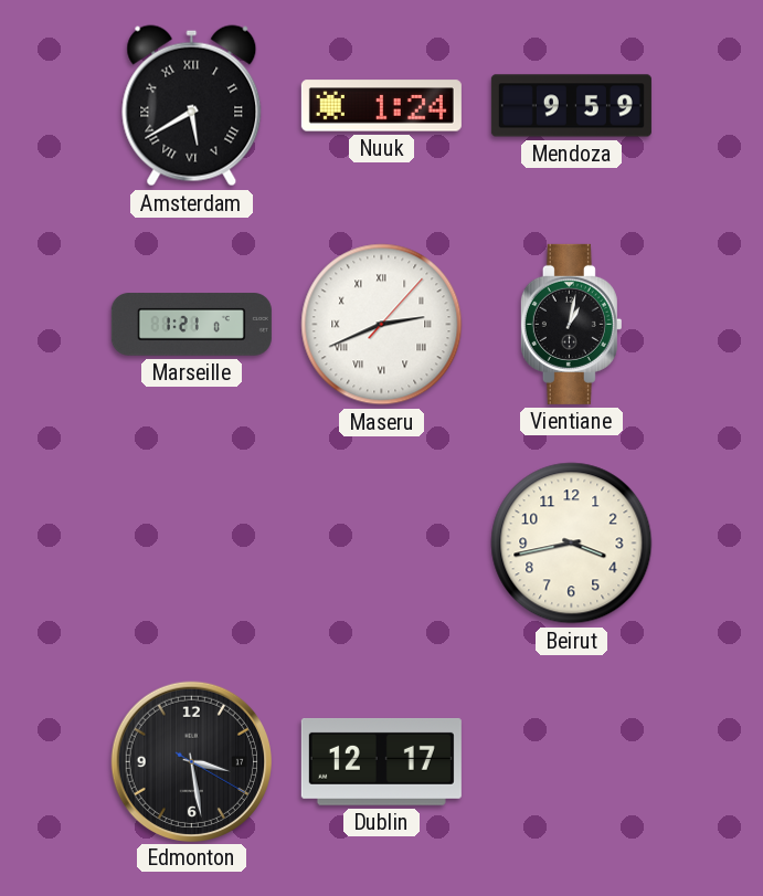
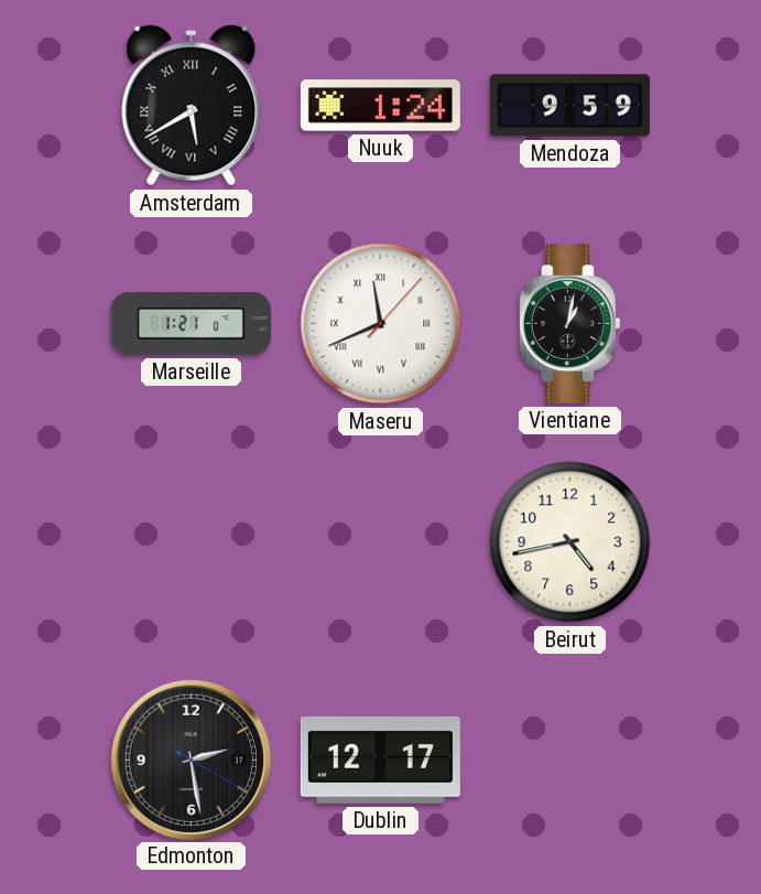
Maseru: 2:41 -> 11:41 (381, 324)
Beirut: 3:43 -> 4:43 (570, 542)
Edmonton: 3:28 -> 2:28 (191, 760)
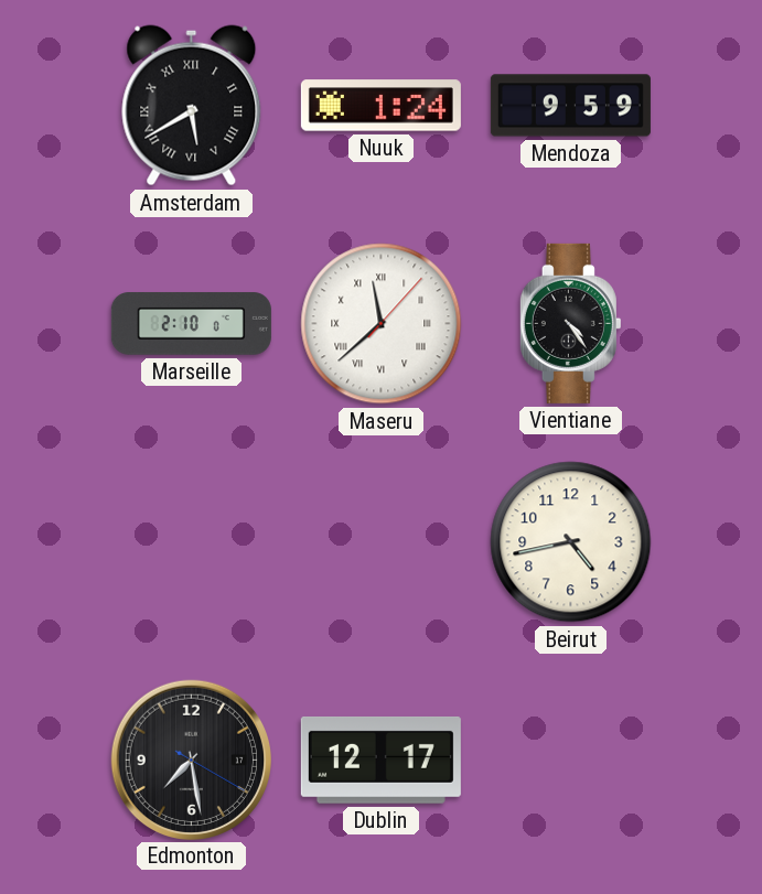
Marseille: 1:21 -> 2:10 (191, 324)
Maseru: 11:41 -> 11:38 (382, 324)
Vientiane: 1:02 -> 4:24 (570, 323)
Edmonton: 2:28 -> 7:28 (191, 760)
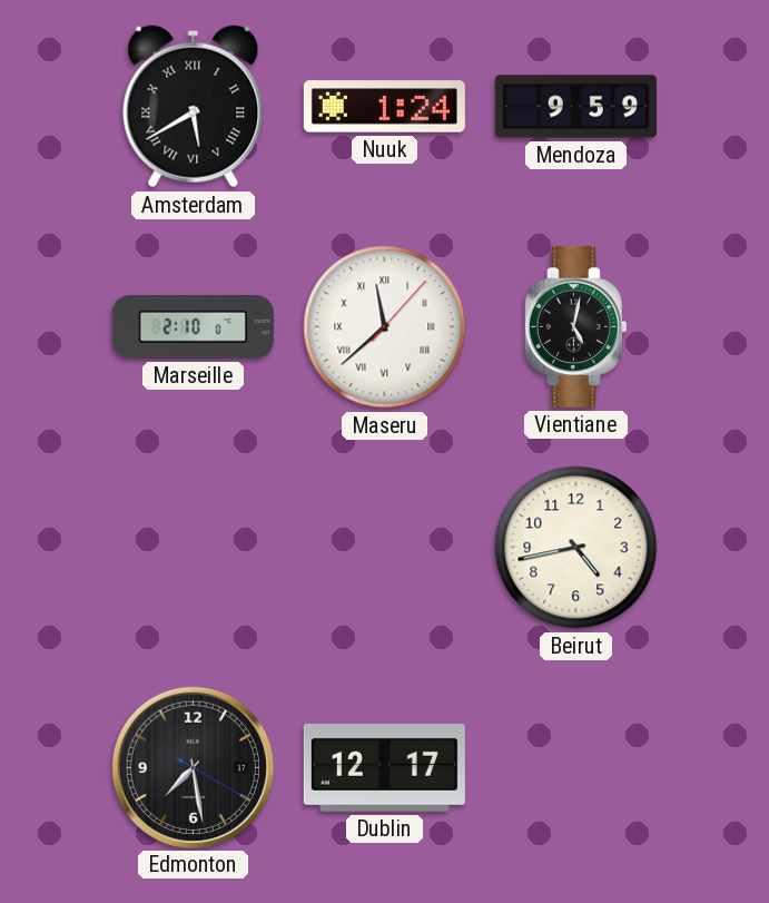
Vientiane: 4:24 -> 5:02 (575, 326)
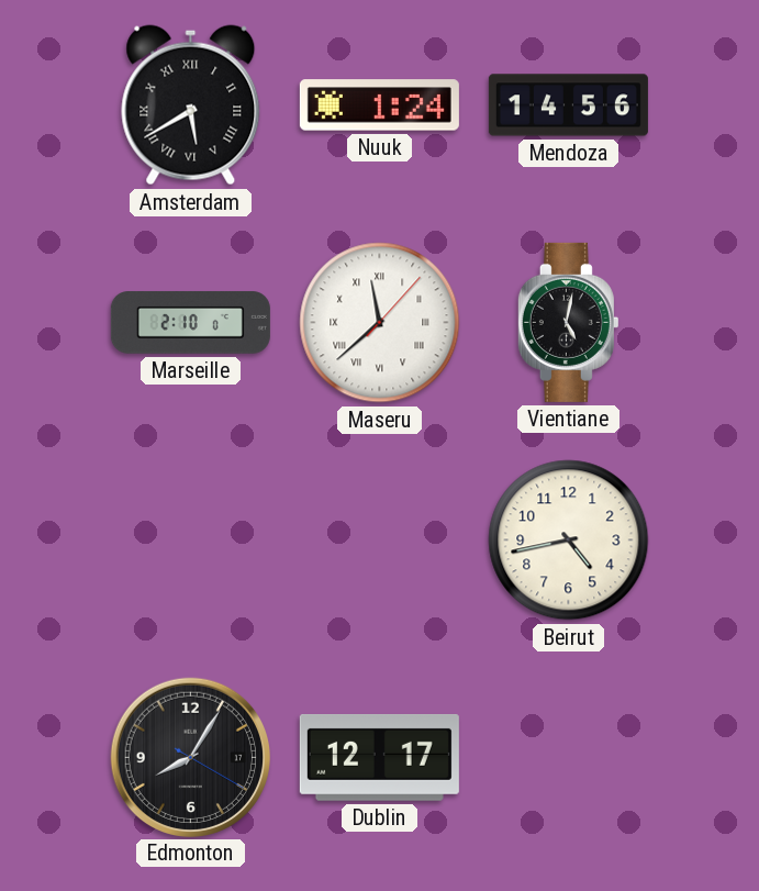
Mendoza: 9:59 -> 14:56 (568, 105)
Edmonton: 7:28 -> 8:05 (190, 757)
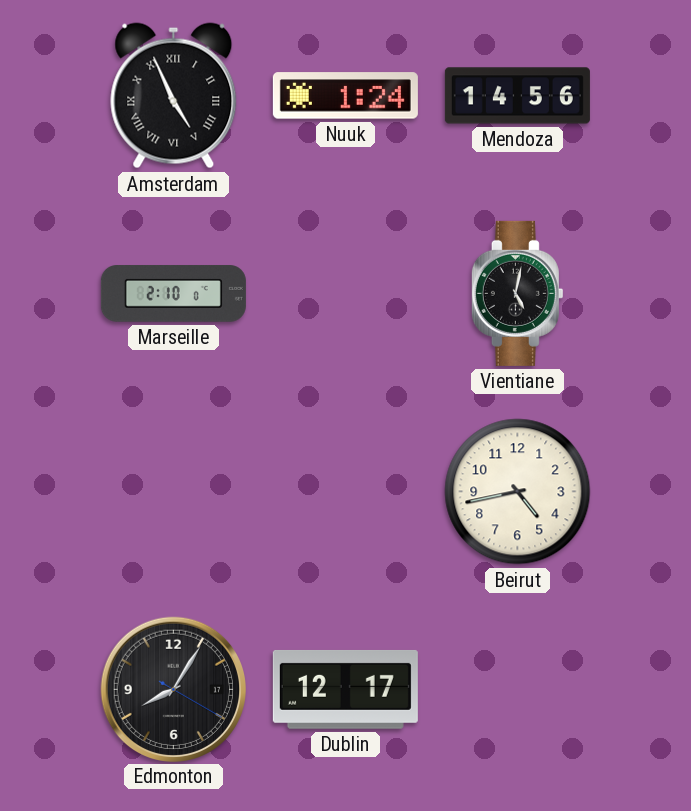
Amsterdam: 5:40 -> 4:56 (174, 96)
Maseru: 11:38 -> none (380, 323)
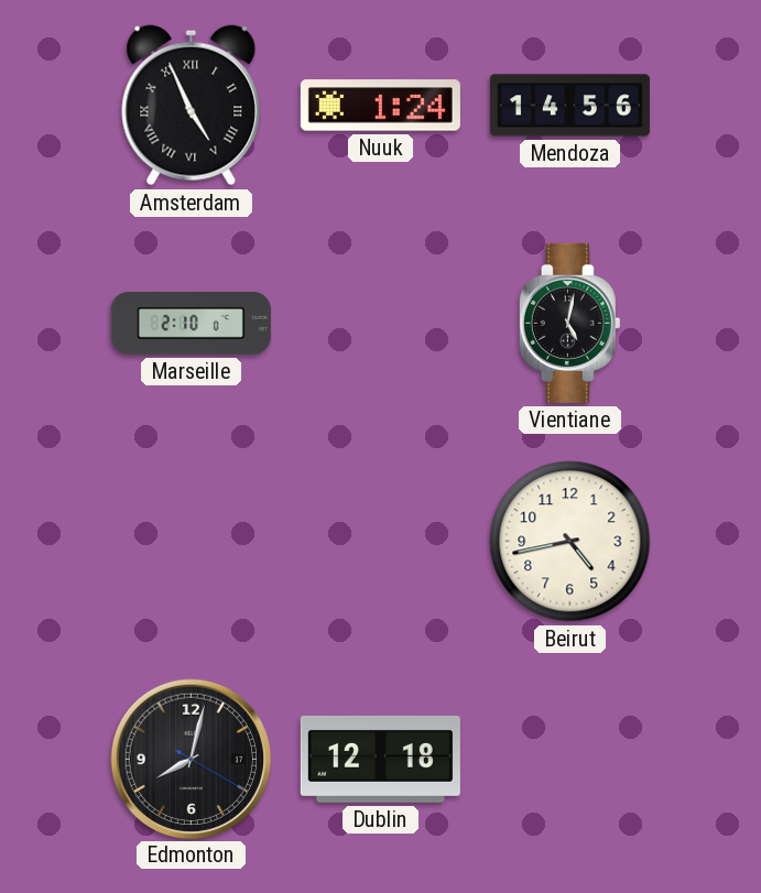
Edmonton: 8:05 -> 8:02 (191, 759)
Dublin: 12:17 -> 12:18 (380, 759)
